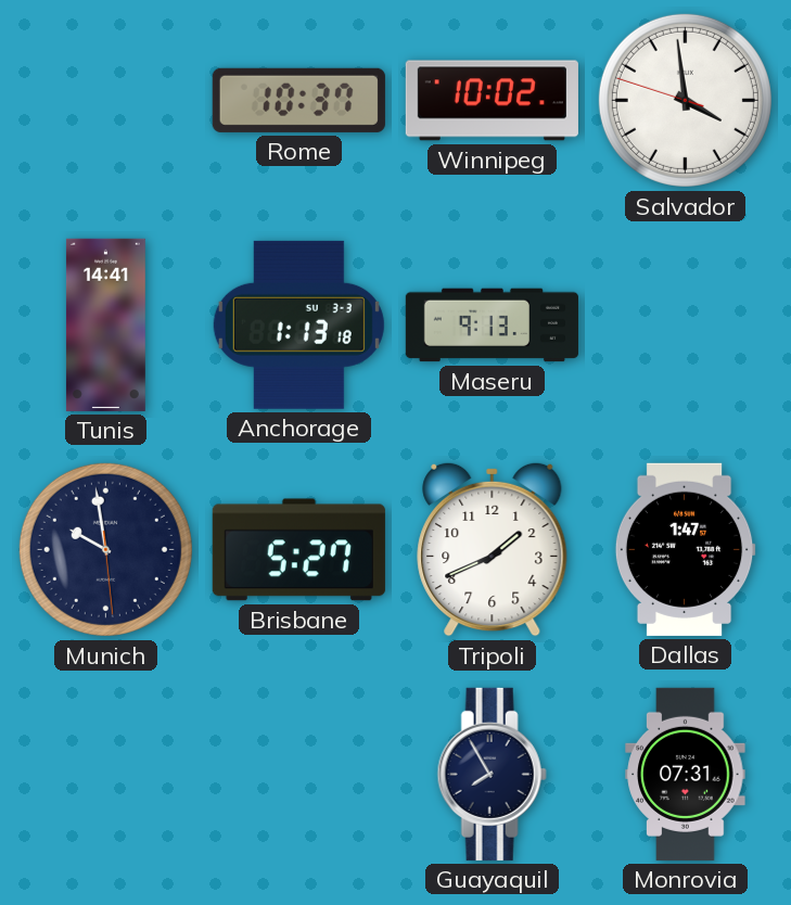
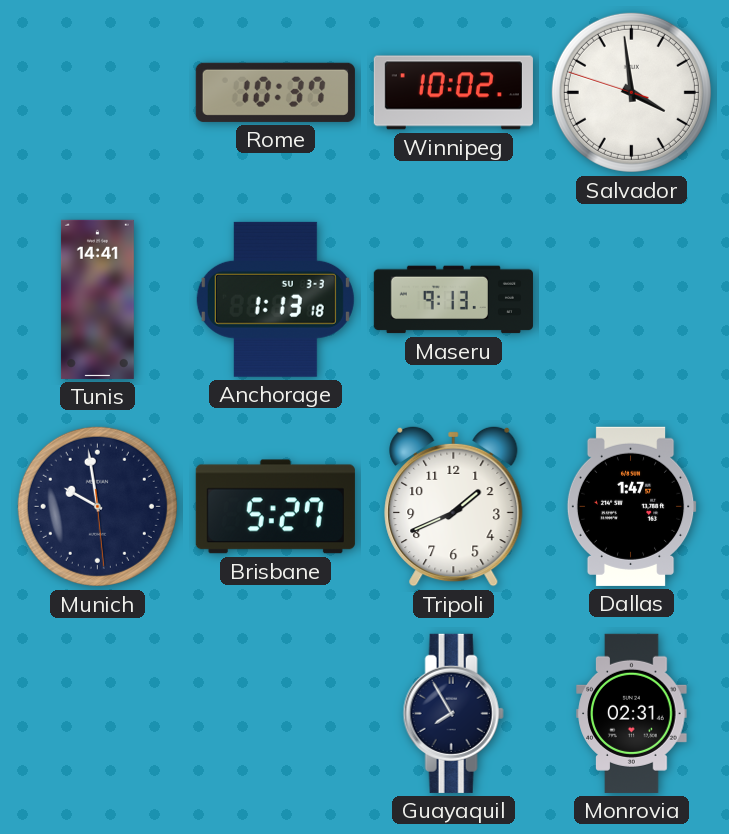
Monrovia: 07:31 -> 02:31 (632, 713)
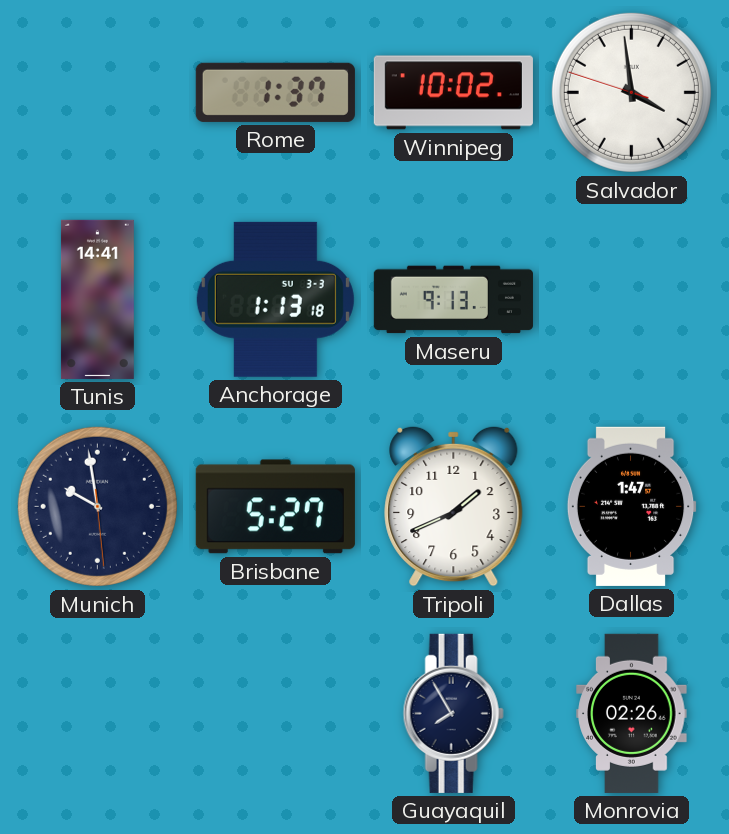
Rome: 10:37 -> 1:37 (275, 92)
Monrovia: 02:31 -> 02:26 (632, 713)
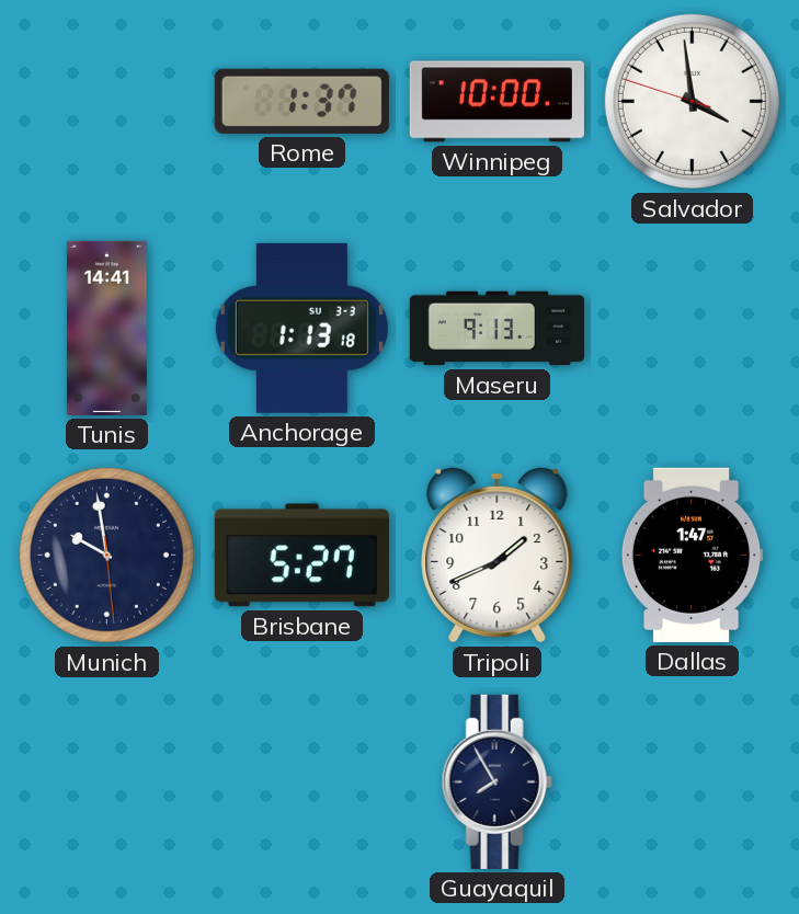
Winnipeg: 10:02 -> 10:00 (496, 102)
Monrovia: 02:26 -> none (632, 713)
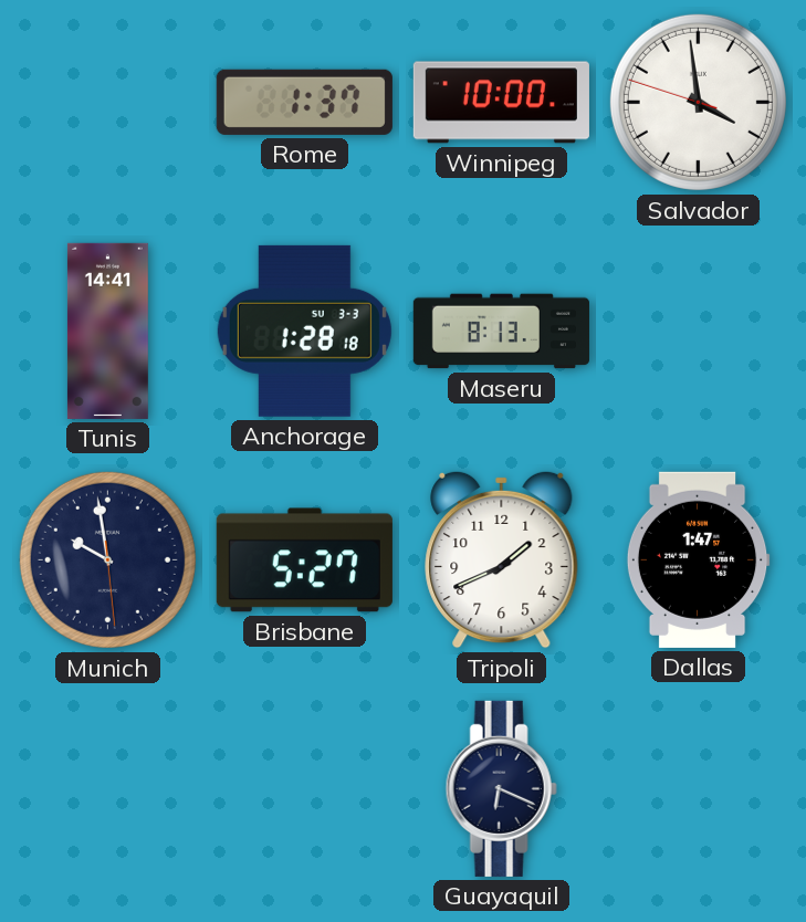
Anchorage: 1:13 -> 1:28 (304, 331)
Maseru: 9:13 -> 8:13 (501, 332)
Guayaquil: 7:55 -> 6:19 (501, 788)
